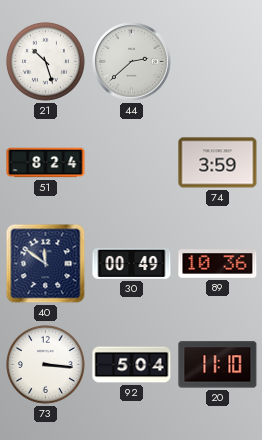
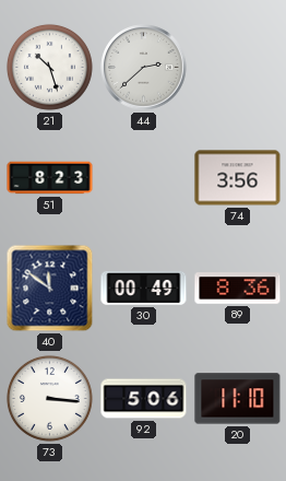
51: 8:24 -> 8:23 (50, 178)
74: 3:59 -> 3:56 (238, 178)
89: 10:36 -> 8:36 (238, 289)
92: 5:04 -> 5:06 (144, 399)
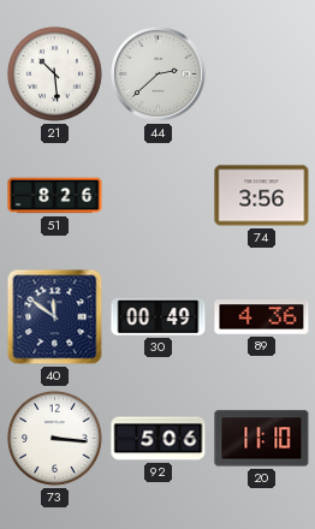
21: 10:27 -> 10:29 (54, 73)
51: 8:23 -> 8:26 (55, 196)
89: 8:36 -> 4:36 (262, 317)
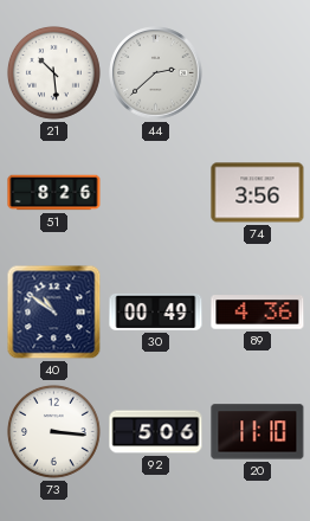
40: 11:51 -> 10:51 (54, 313)
